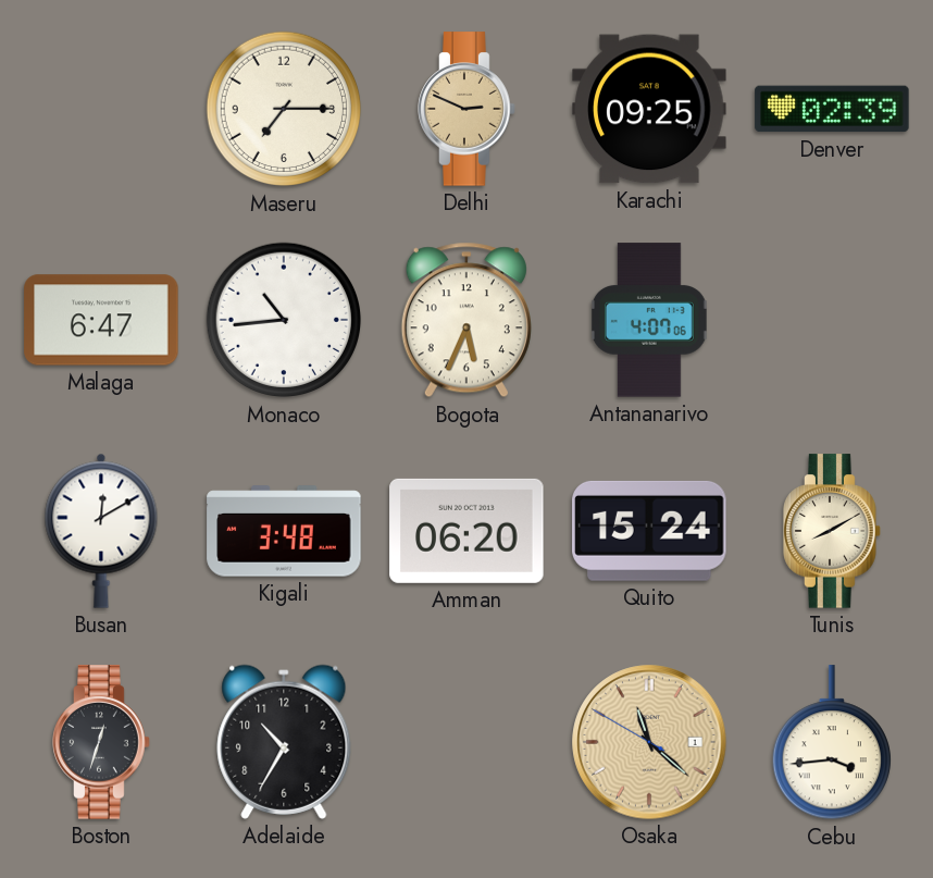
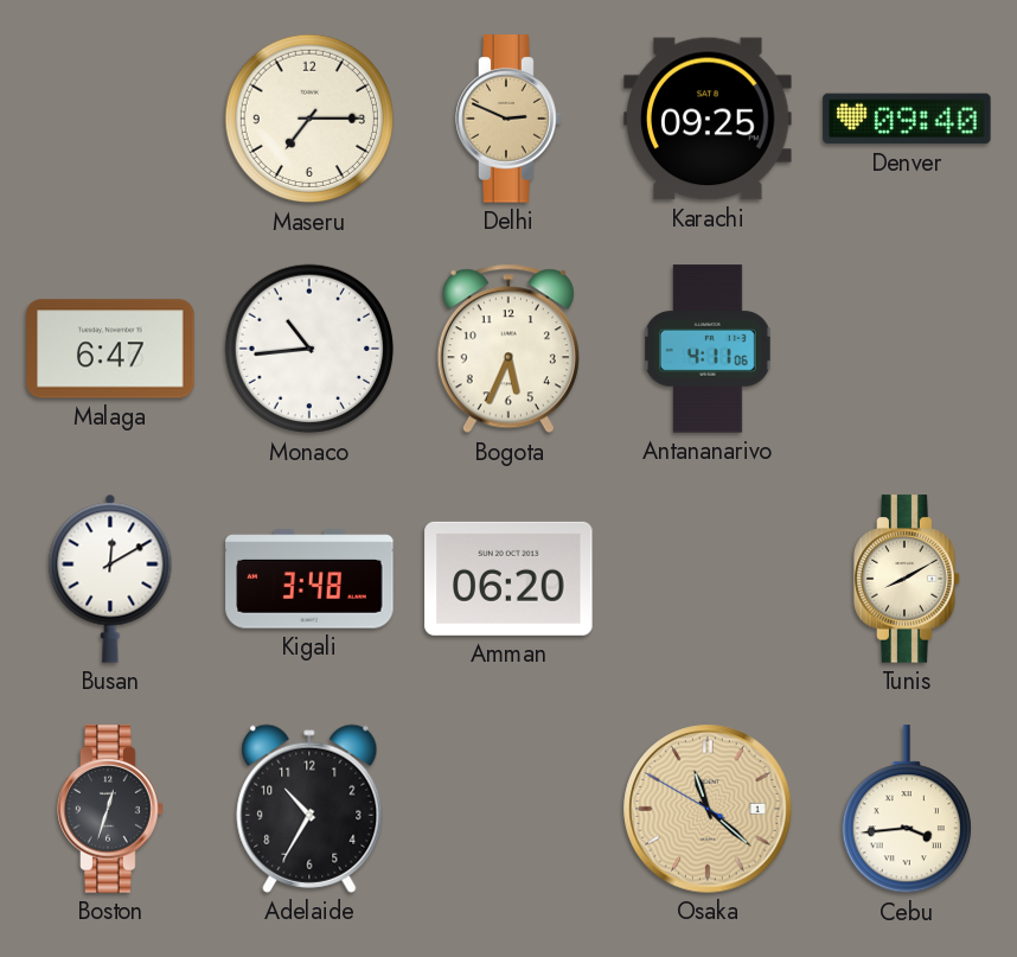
Denver: 02:39 -> 09:40 (907, 119)
Antananarivo: 4:07 -> 4:11 (709, 349)
Quito: 15:24 -> none (649, 531)
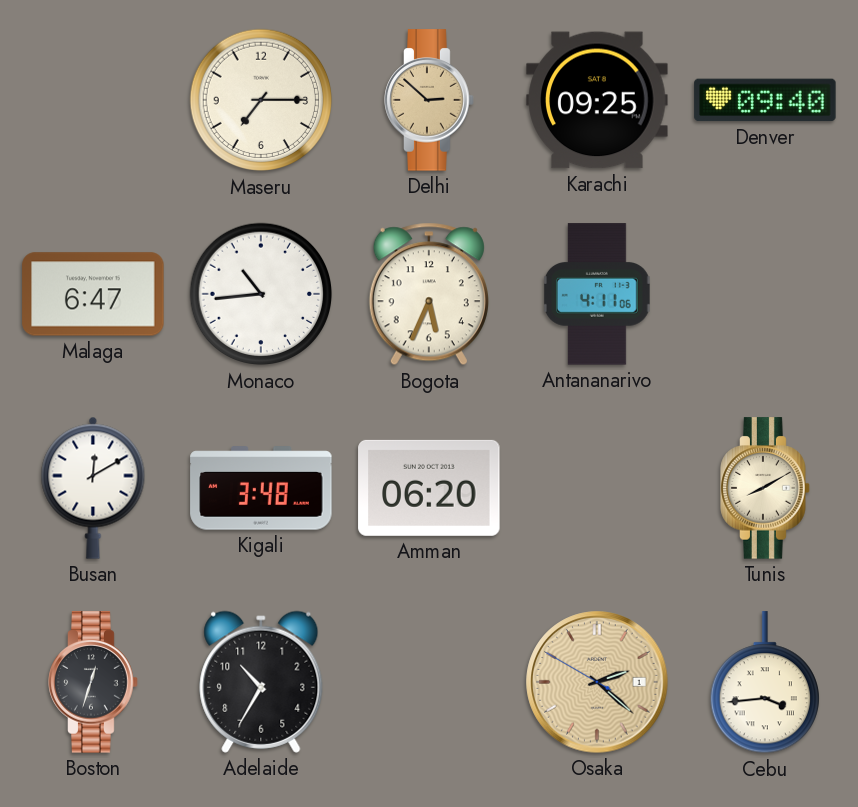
Delhi: 2:49 -> 2:52 (429, 100)
Osaka: 11:21 -> 2:21 (597, 682)
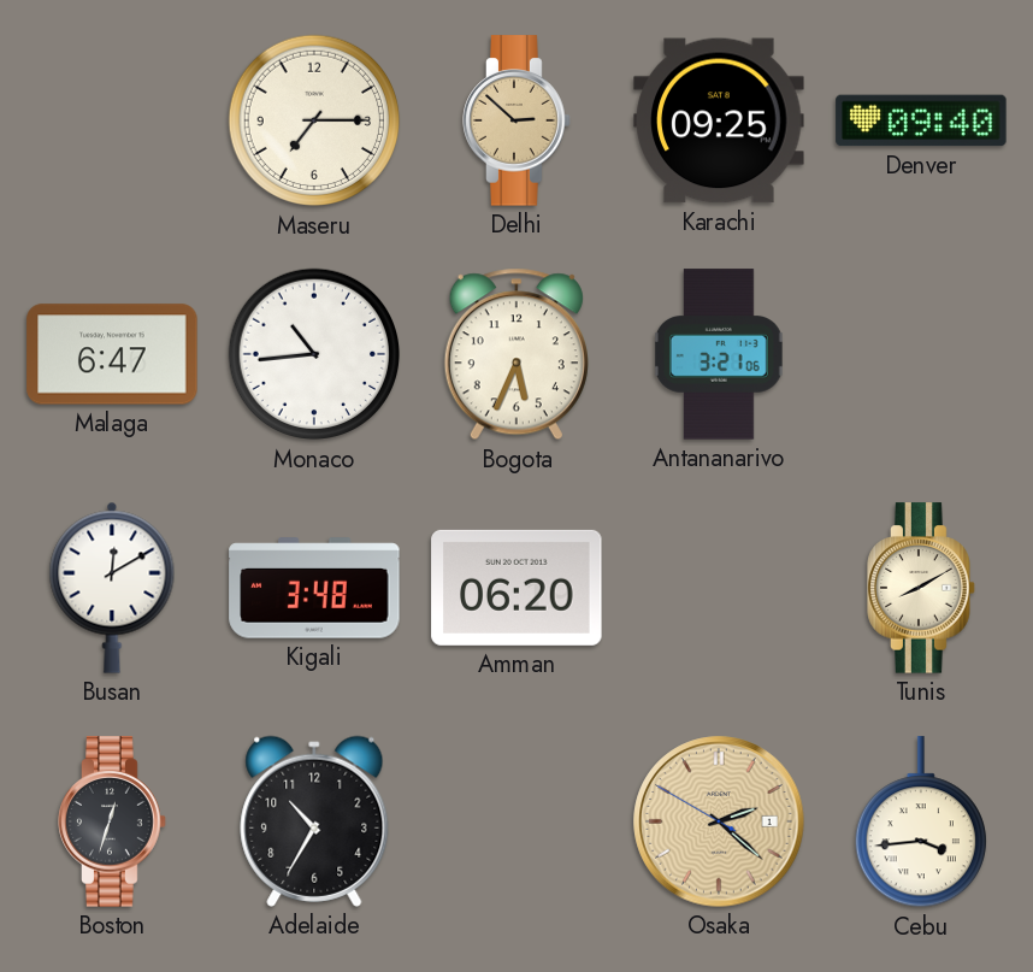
Antananarivo: 4:11 -> 3:21 (720, 354)
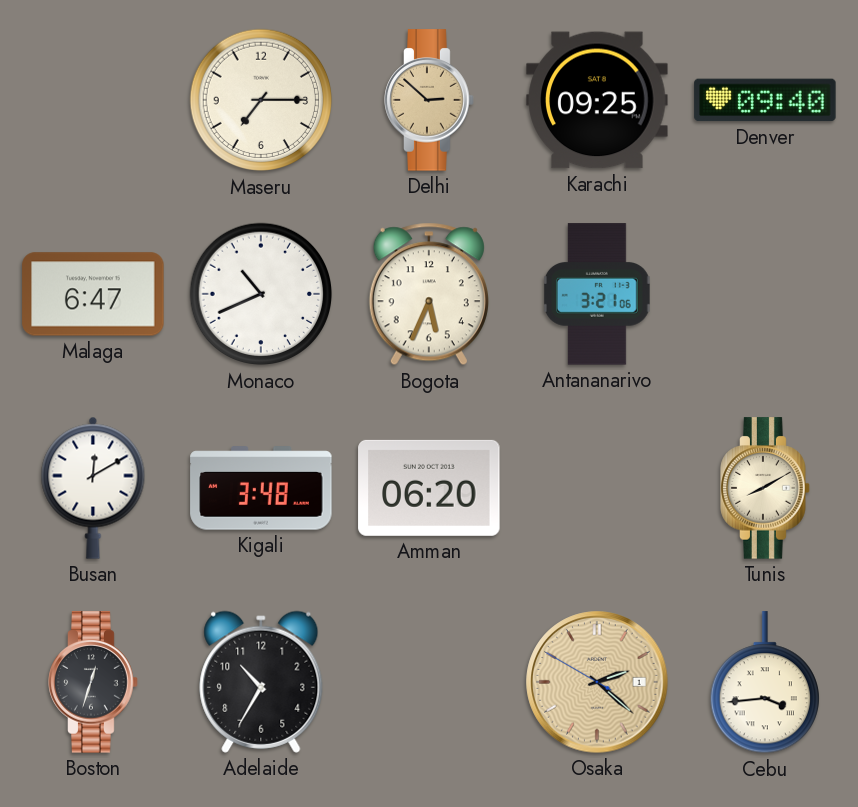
Monaco: 10:44 -> 10:41 (261, 294)
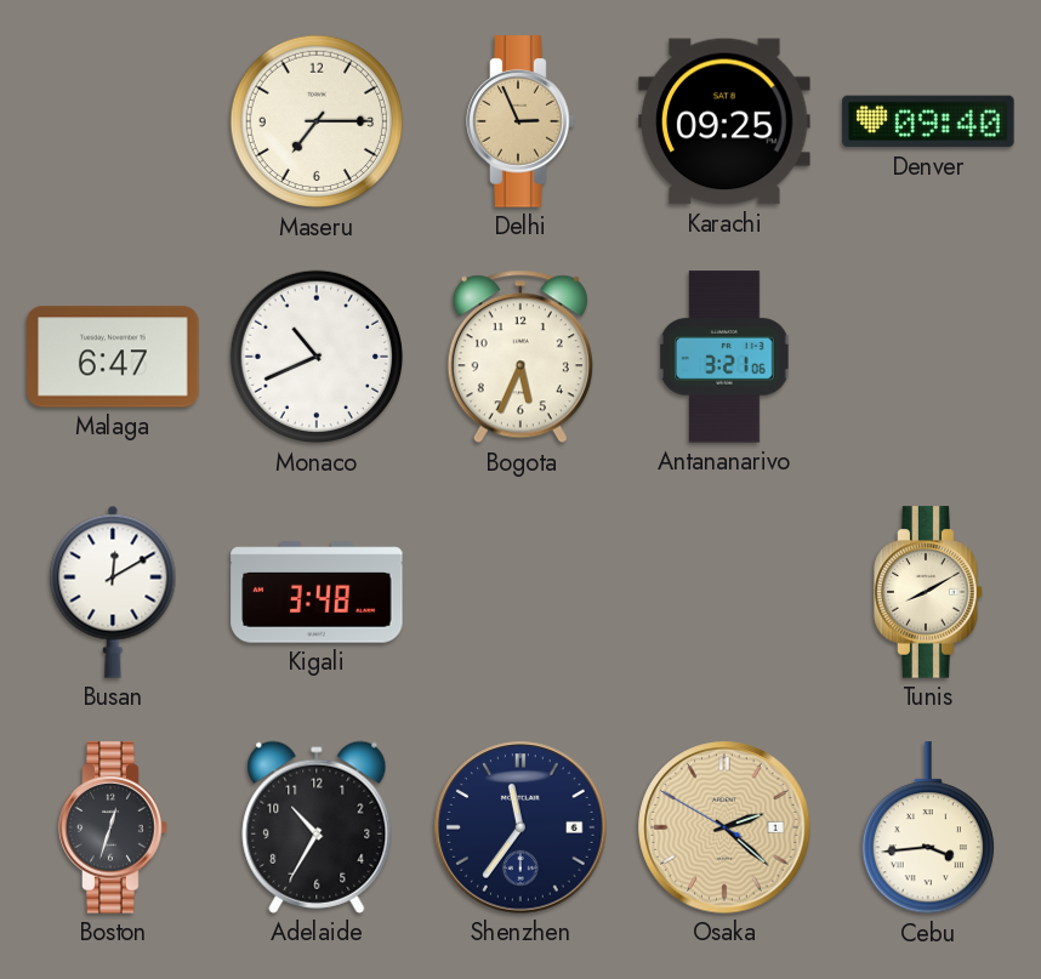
Delhi: 2:52 -> 2:56 (520, 121)
Amman: 06:20 -> none (429, 488)
Shenzhen: none -> 11:36 (520, 827)
